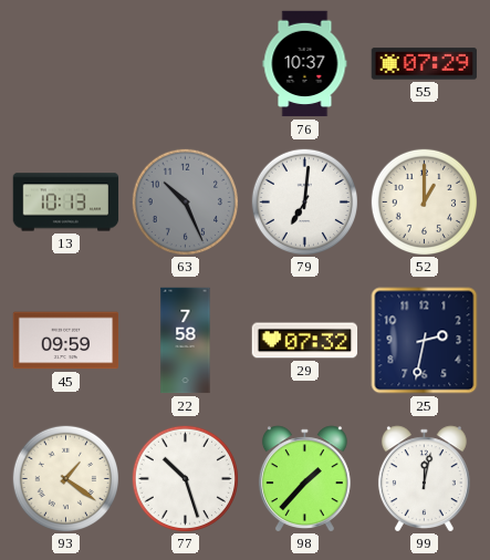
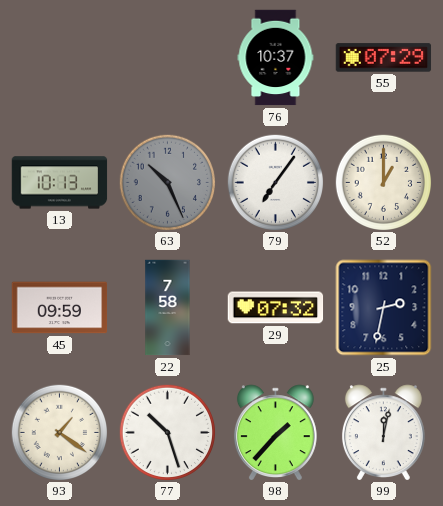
79: 7:01 -> 7:06 (275, 182)
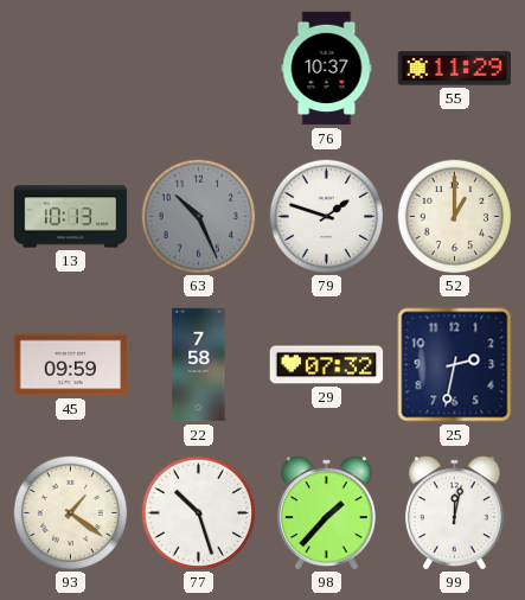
55: 07:29 -> 11:29 (455, 69)
79: 7:06 -> 1:48 (326, 216)
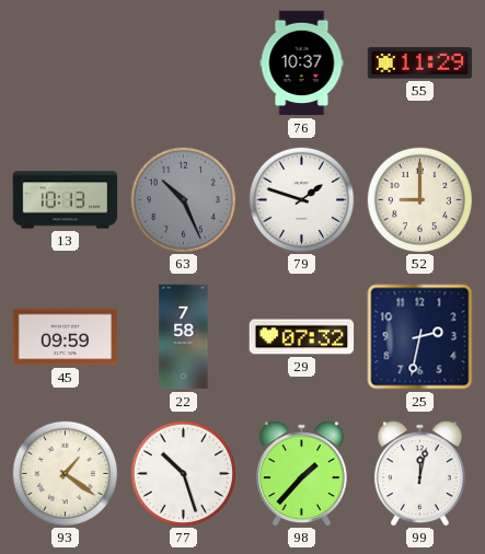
52: 1:00 -> 9:00 (419, 199)
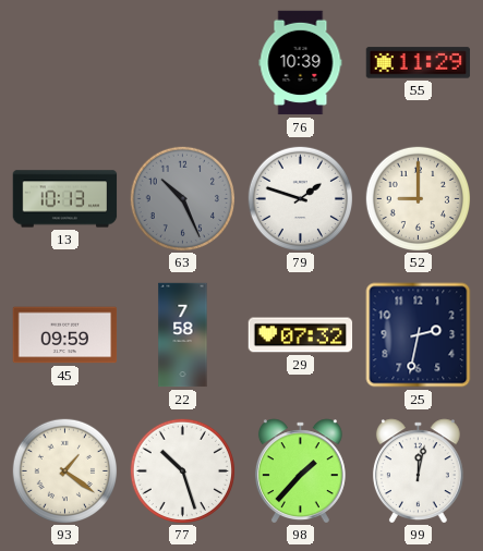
76: 10:37 -> 10:39 (301, 63)
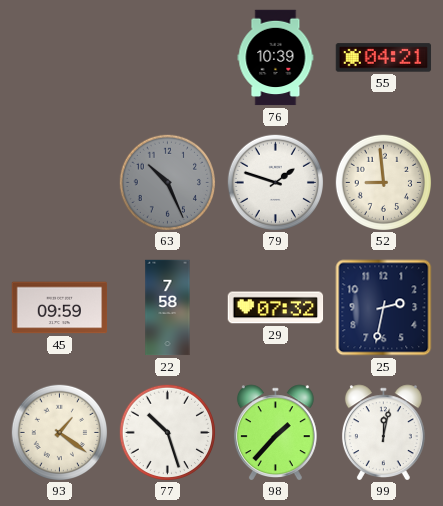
55: 11:29 -> 04:21 (384, 58)
13: 10:13 -> none (65, 199)
52: 9:00 -> 8:59 (383, 182)
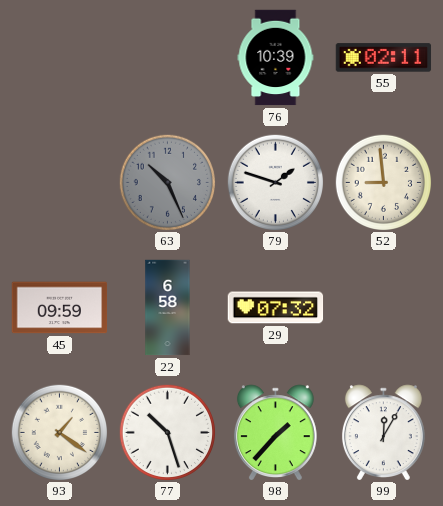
55: 04:21 -> 02:11 (384, 58)
22: 7:58 -> 6:58 (168, 308)
25: 2:32 -> none (384, 308)
99: 12:02 -> 12:05 (383, 432)
